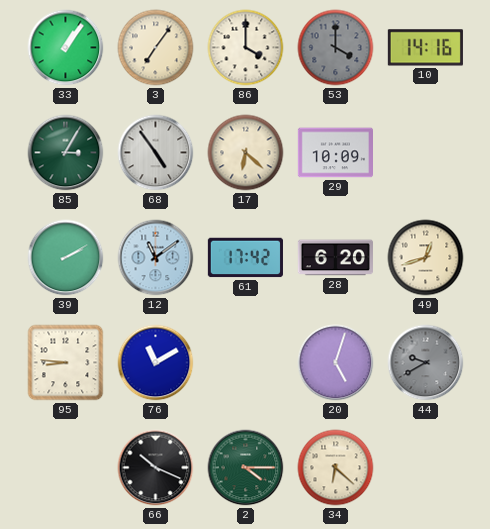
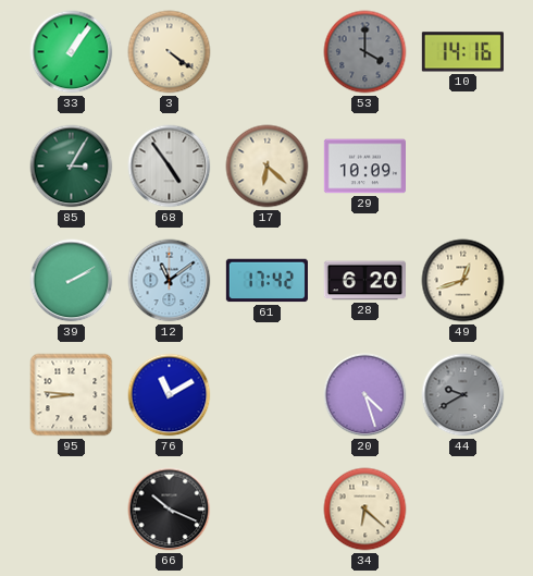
3: 7:06 -> 4:21 (170, 52)
86: 4:00 -> none (246, 48)
20: 5:03 -> 4:27 (365, 395)
2: 4:15 -> none (246, 468)
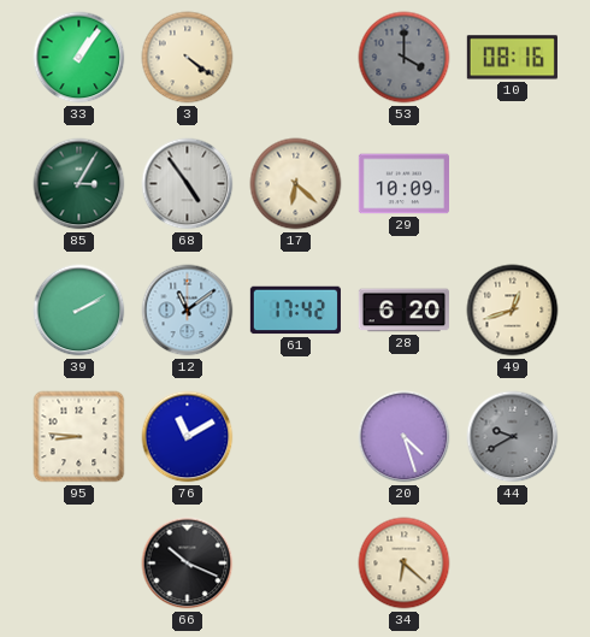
10: 14:16 -> 08:16 (512, 58)
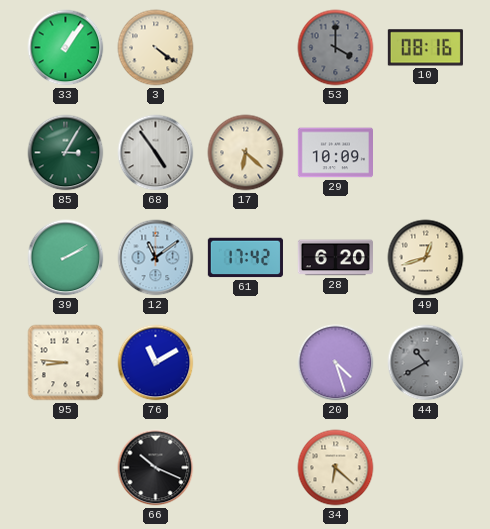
44: 9:40 -> 10:40 (426, 363)
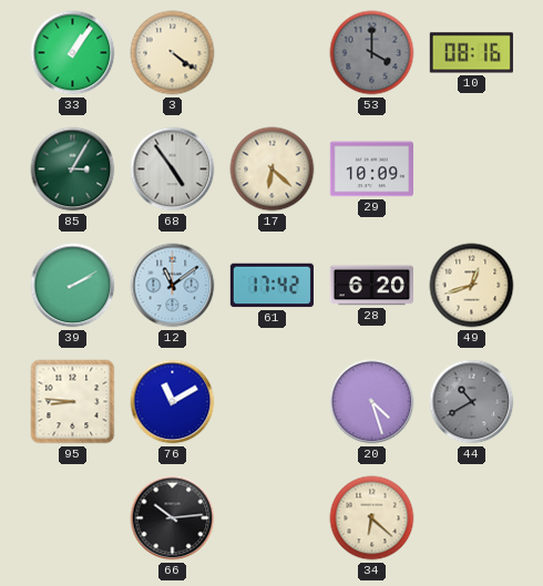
66: 10:19 -> 10:14 (173, 518)
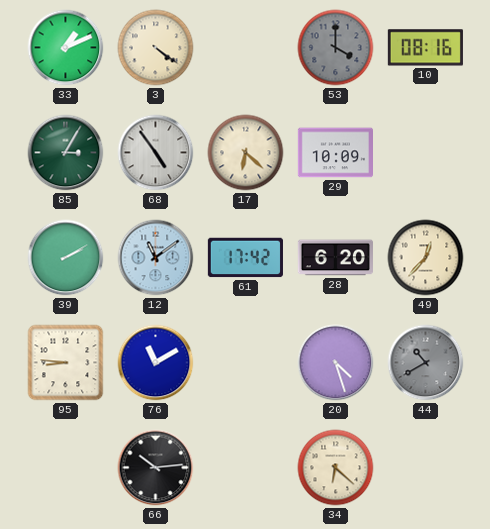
33: 1:06 -> 1:11 (66, 48)
49: 12:42 -> 12:37 (426, 258)
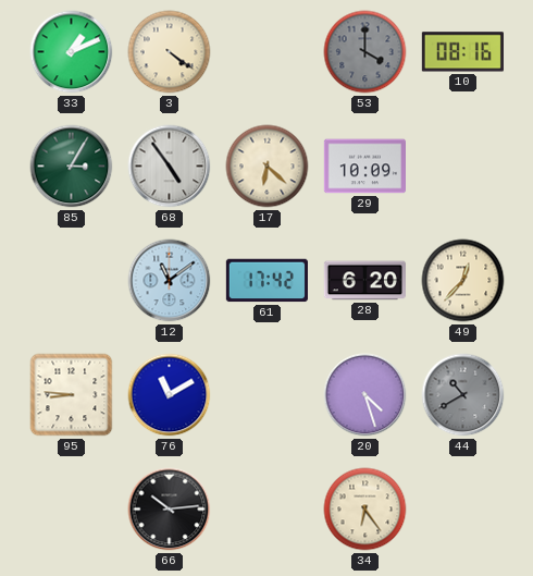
39: 2:10 -> none (66, 258)
34: 6:22 -> 6:24 (365, 510)
